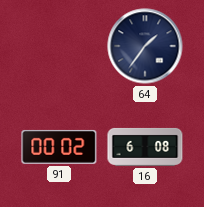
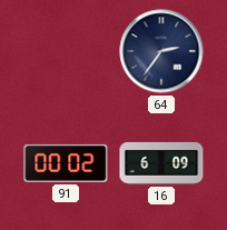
64: 1:36 -> 2:36 (161, 51)
16: 6:08 -> 6:09 (161, 163)
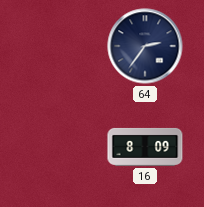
91: 00:02 -> none (66, 163)
16: 6:09 -> 8:09 (145, 147)
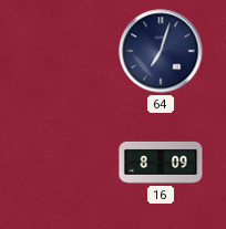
64: 2:36 -> 7:03 (161, 51)
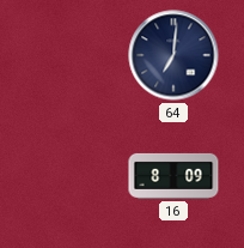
64: 7:03 -> 7:01 (173, 55)
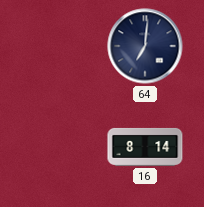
16: 8:09 -> 8:14 (145, 147)
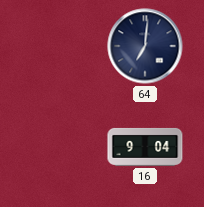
16: 8:14 -> 9:04 (145, 147)
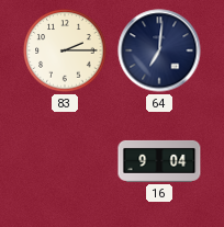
83: none -> 2:15 (65, 50)
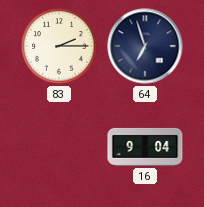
64: 7:01 -> 6:57 (145, 46)
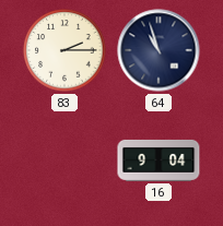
64: 6:57 -> 10:57 (159, 50)
